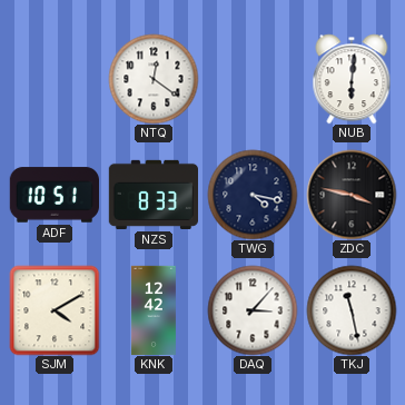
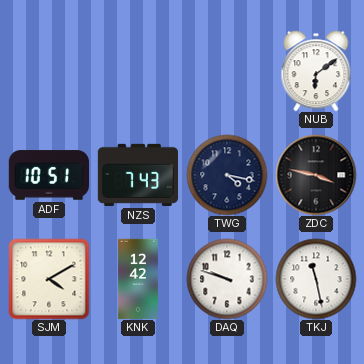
NTQ: 12:21 -> none (154, 79)
NUB: 6:01 -> 6:09 (316, 71)
NZS: 8:33 -> 7:43 (137, 175)
DAQ: 3:07 -> 9:48 (227, 279)
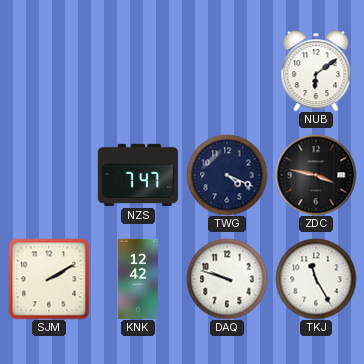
ADF: 10:51 -> none (48, 175)
NZS: 7:43 -> 7:47 (137, 175)
TWG: 4:17 -> 4:19 (227, 175)
SJM: 4:10 -> 2:10 (49, 279)
TKJ: 11:28 -> 11:25 (316, 279)
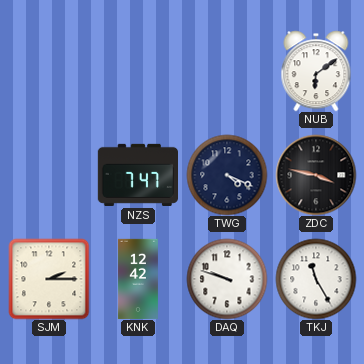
SJM: 2:10 -> 2:15 (49, 279)
